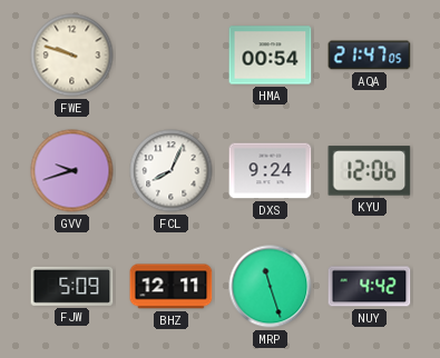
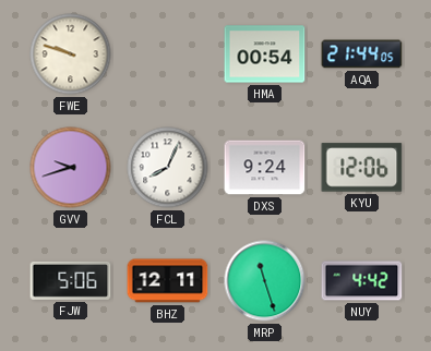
AQA: 21:47 -> 21:44 (362, 55)
FJW: 5:09 -> 5:06 (71, 280)
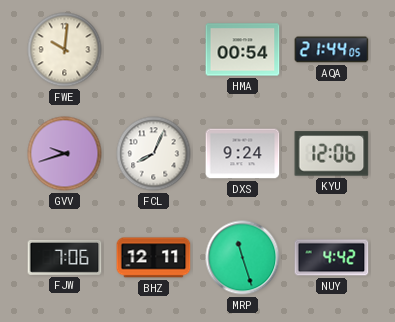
FWE: 9:48 -> 10:01 (65, 50)
FJW: 5:06 -> 7:06 (65, 257)
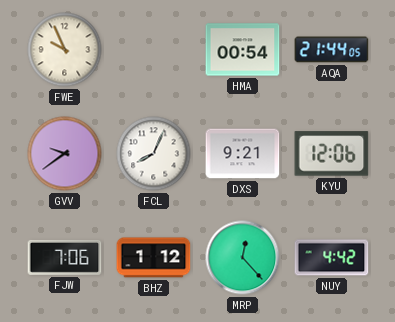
FWE: 10:01 -> 9:56 (65, 50)
GVV: 9:42 -> 9:39 (65, 154)
DXS: 9:24 -> 9:21 (243, 154)
BHZ: 12:11 -> 1:12 (154, 258)
MRP: 11:27 -> 12:23 (243, 258)
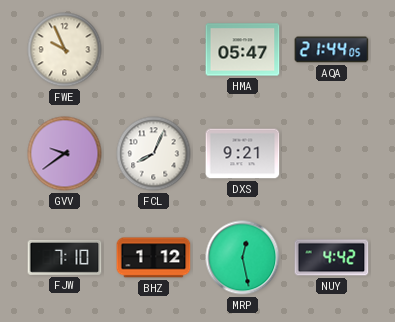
HMA: 00:54 -> 05:47 (243, 50)
KYU: 12:06 -> none (332, 154)
FJW: 7:06 -> 7:10 (65, 257)
MRP: 12:23 -> 12:28 (243, 258)
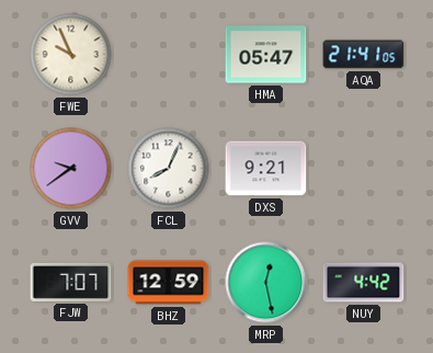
AQA: 21:44 -> 21:41 (364, 55)
FJW: 7:10 -> 7:07 (71, 282)
BHZ: 1:12 -> 12:59 (169, 283)
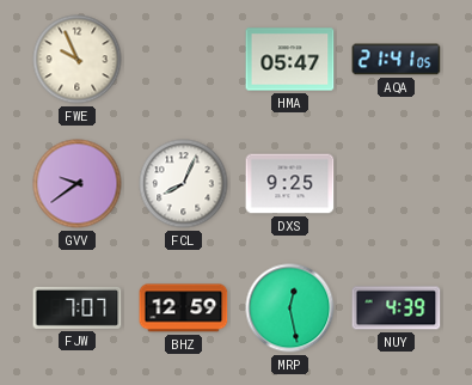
DXS: 9:21 -> 9:25 (290, 184)
NUY: 4:42 -> 4:39 (397, 308)
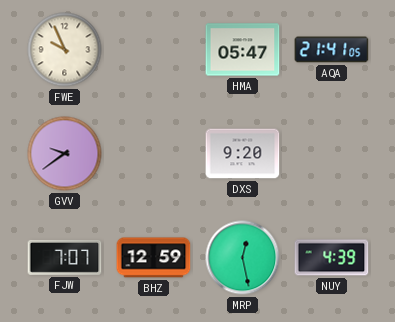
FCL: 8:04 -> none (184, 184)
DXS: 9:25 -> 9:20 (243, 154)
